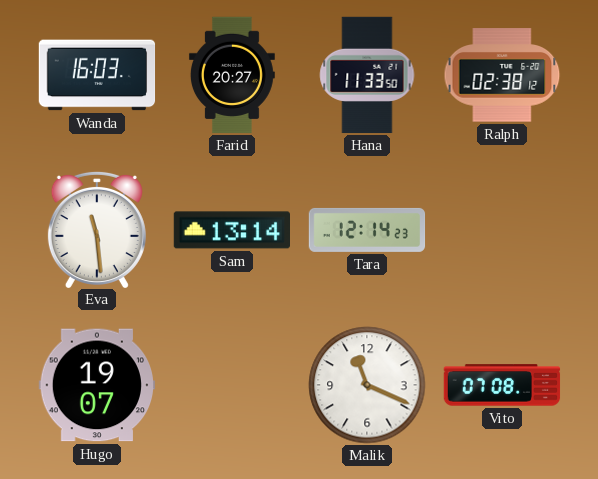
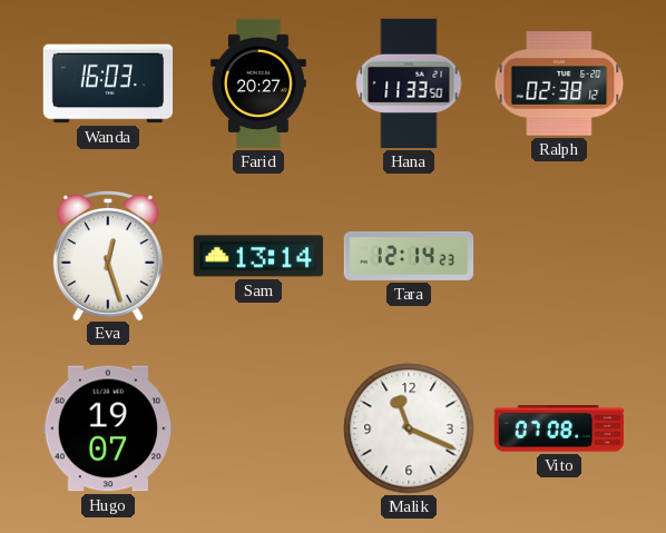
Eva: 11:29 -> 12:27 (108, 255)
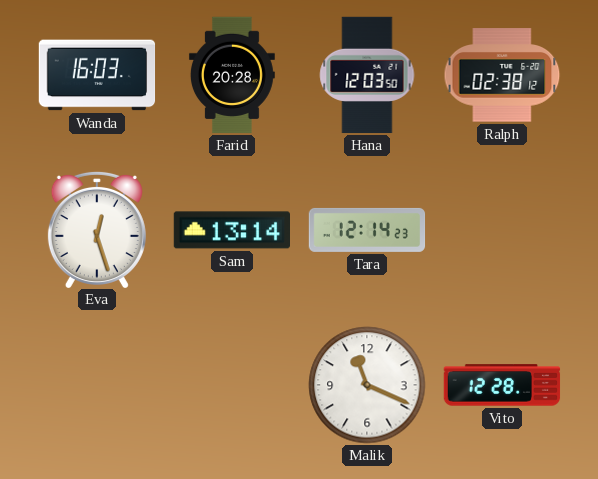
Farid: 20:27 -> 20:28 (232, 75)
Hana: 11:33 -> 12:03 (367, 75)
Hugo: 19:07 -> none (107, 428)
Vito: 07:08 -> 12:28 (502, 385)
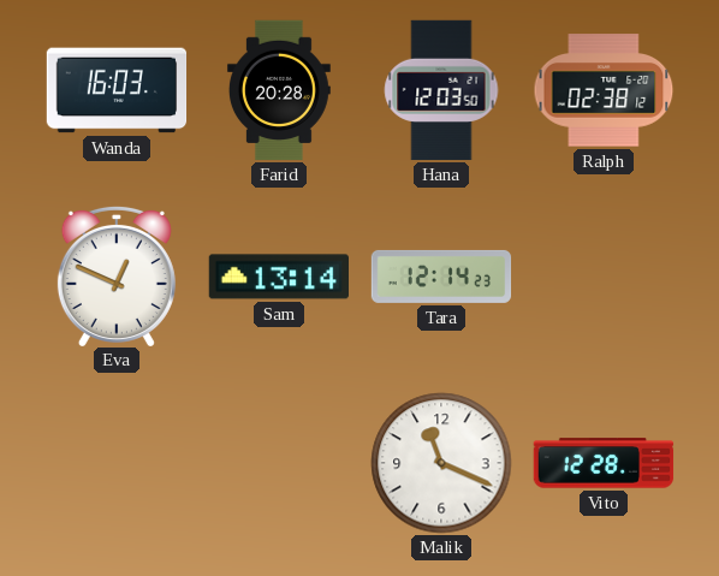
Eva: 12:27 -> 12:49 (117, 275)
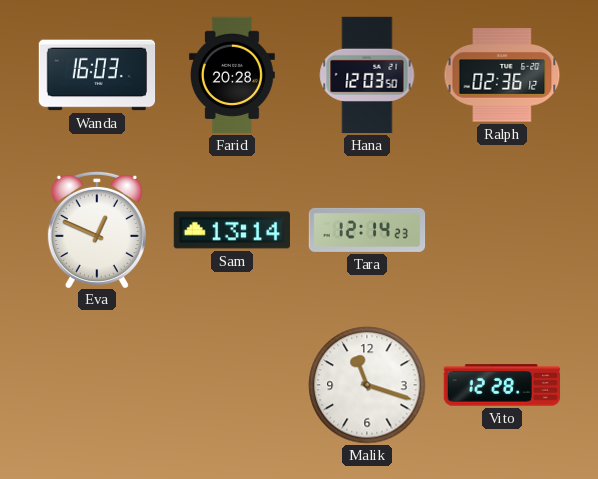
Ralph: 02:38 -> 02:36 (502, 75)
Malik: 11:19 -> 11:18 (367, 385)
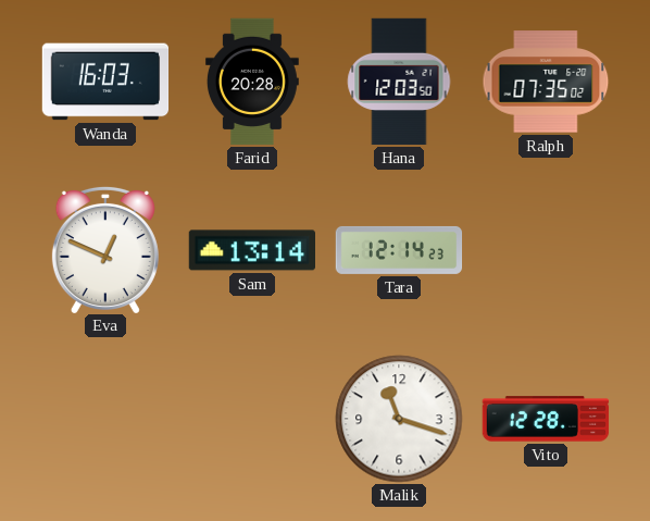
Ralph: 02:36 -> 07:35 (546, 82)
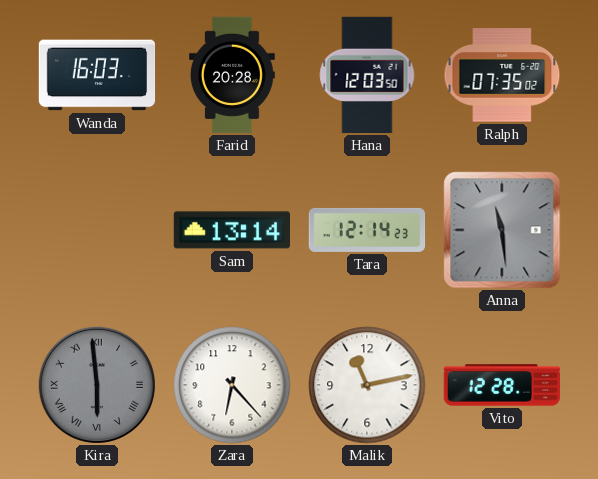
Eva: 12:49 -> none (105, 249)
Anna: none -> 11:29 (502, 230)
Kira: none -> 5:59 (97, 385)
Zara: none -> 6:23 (232, 385)
Malik: 11:18 -> 11:13 (367, 385)
